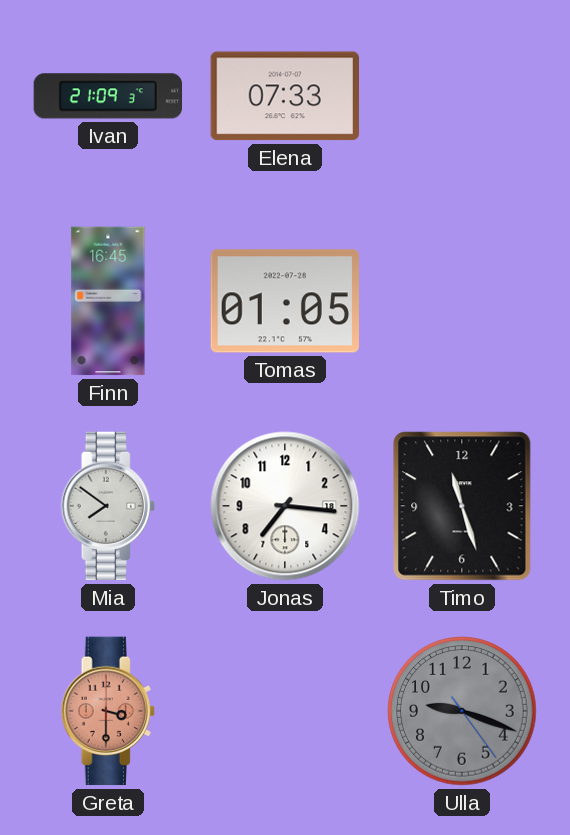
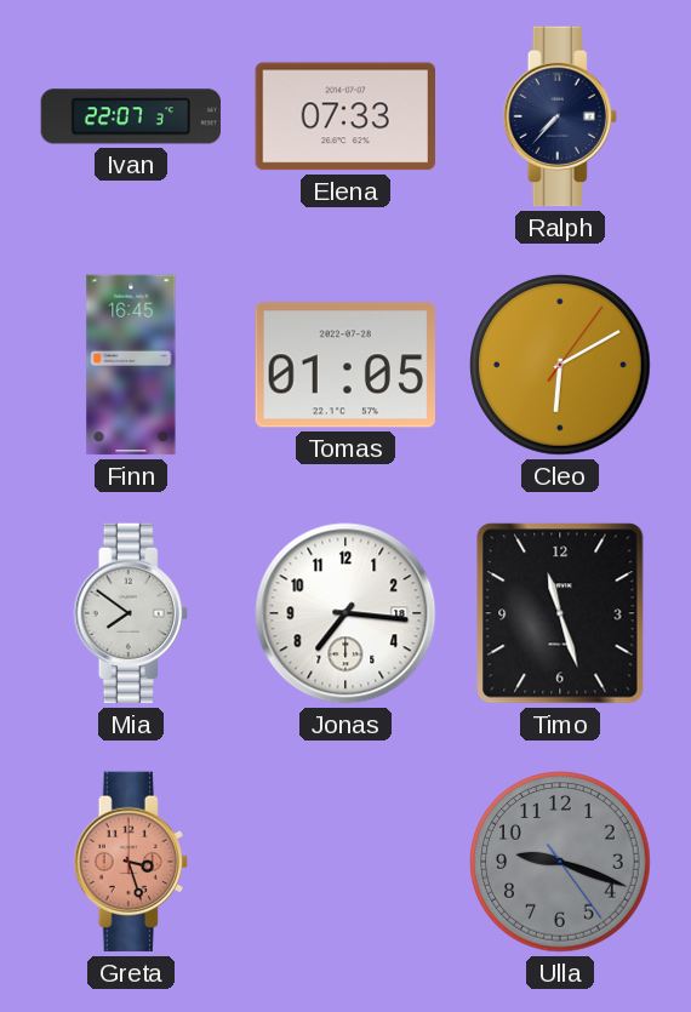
Ivan: 21:09 -> 22:07 (131, 116)
Ralph: none -> 7:37 (560, 116)
Cleo: none -> 6:10 (560, 365)
Greta: 3:30 -> 3:27 (131, 862)
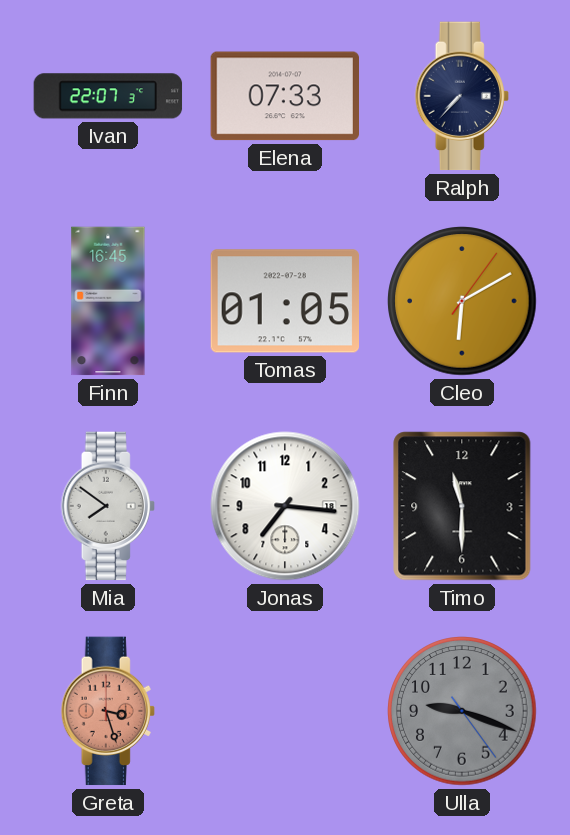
Timo: 11:27 -> 11:30 (462, 506)
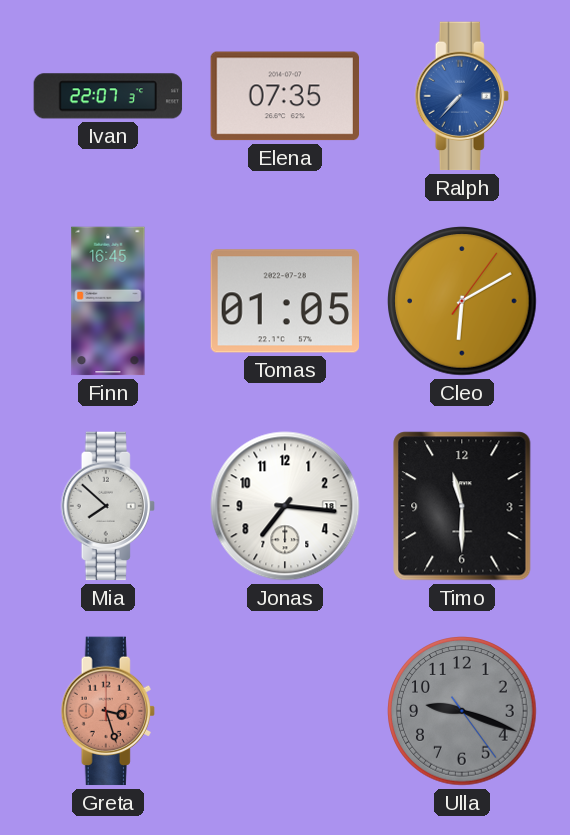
Elena: 07:33 -> 07:35 (284, 96)
Ralph dial: navy -> blue (462, 96)
Mia: 7:51 -> 7:52 (108, 506)
